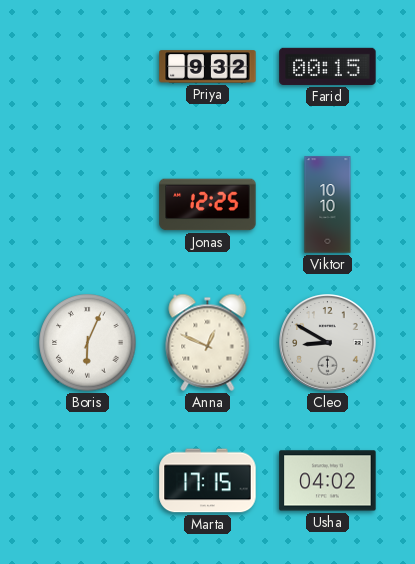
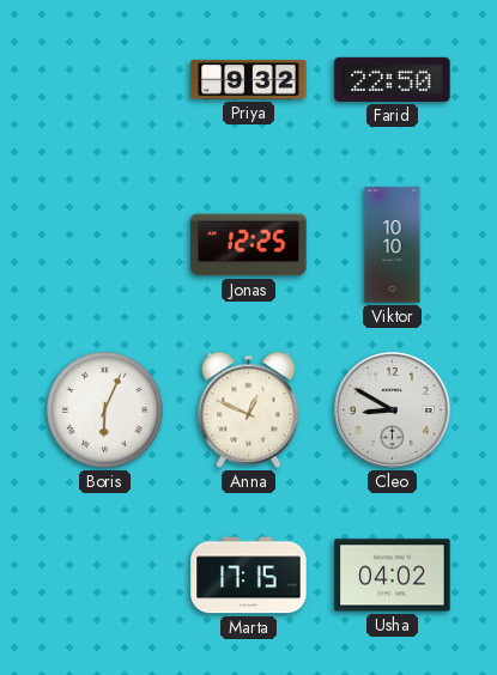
Farid: 00:15 -> 22:50 (393, 79)
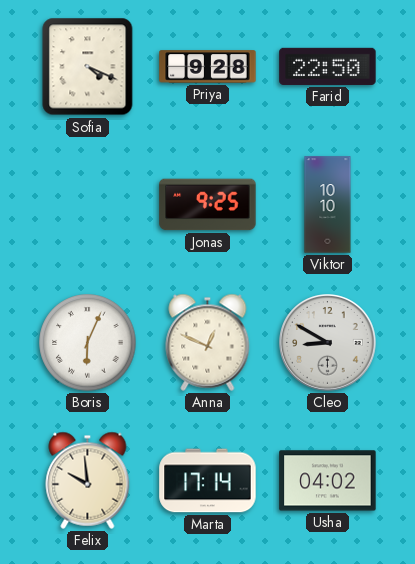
Sofia: none -> 4:19 (88, 67)
Priya: 9:32 -> 9:28 (208, 67)
Jonas: 12:25 -> 9:25 (208, 205)
Felix: none -> 9:59 (88, 480)
Marta: 17:15 -> 17:14 (208, 481)
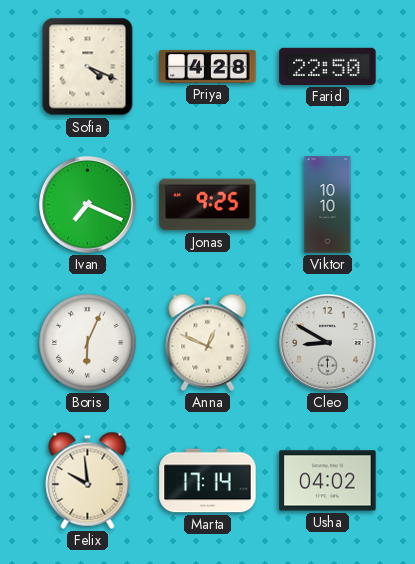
Priya: 9:28 -> 4:28 (208, 67)
Ivan: none -> 7:19 (88, 205)
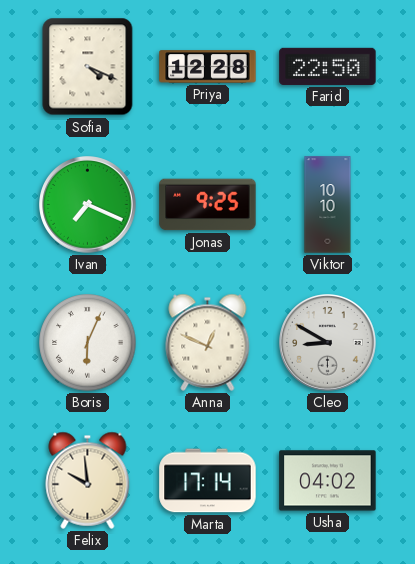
Priya: 4:28 -> 12:28 (208, 67)
